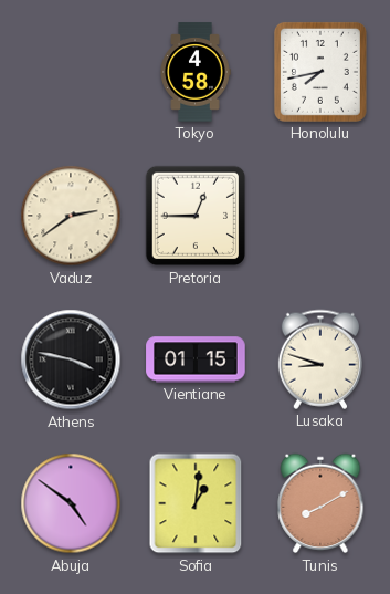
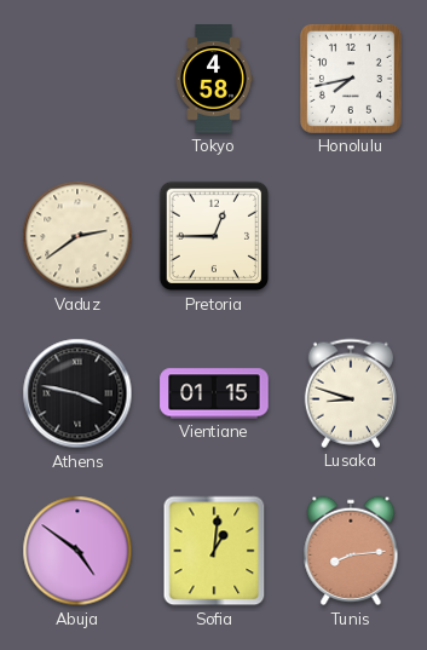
Tunis: 8:10 -> 8:14 (351, 551)
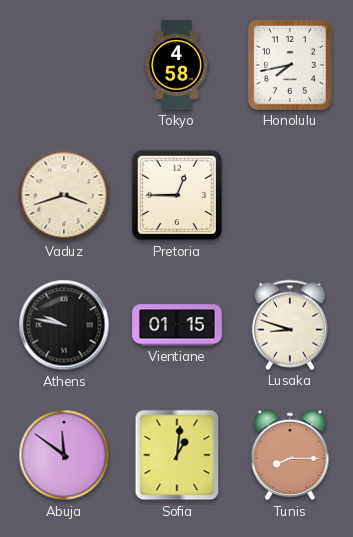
Vaduz: 2:39 -> 3:42 (64, 195)
Athens: 3:47 -> 9:47 (64, 325)
Abuja: 4:51 -> 11:51 (64, 455)
Tunis: 8:14 -> 8:15 (290, 455)
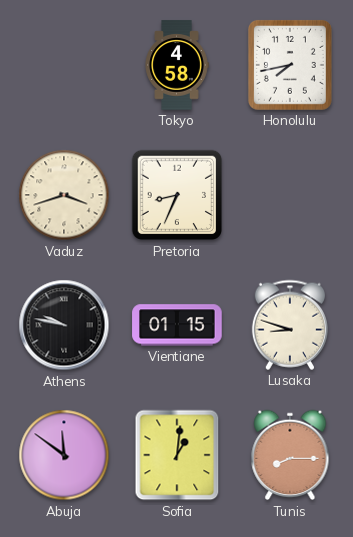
Pretoria: 12:45 -> 8:34 (177, 195)
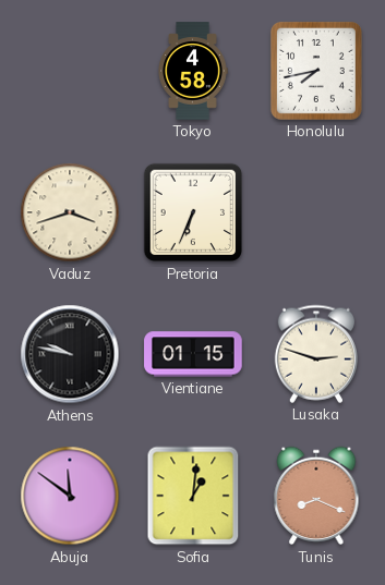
Pretoria: 8:34 -> 6:34 (193, 212)
Lusaka: 8:48 -> 2:48 (316, 354)
Tunis: 8:15 -> 8:19 (316, 496)
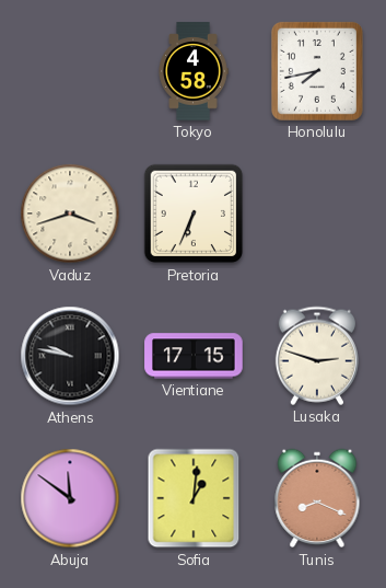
Vientiane: 01:15 -> 17:15 (194, 356)
